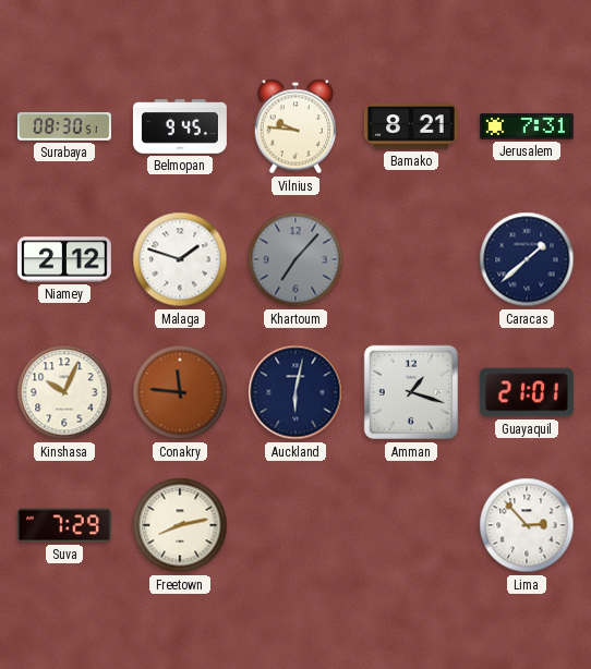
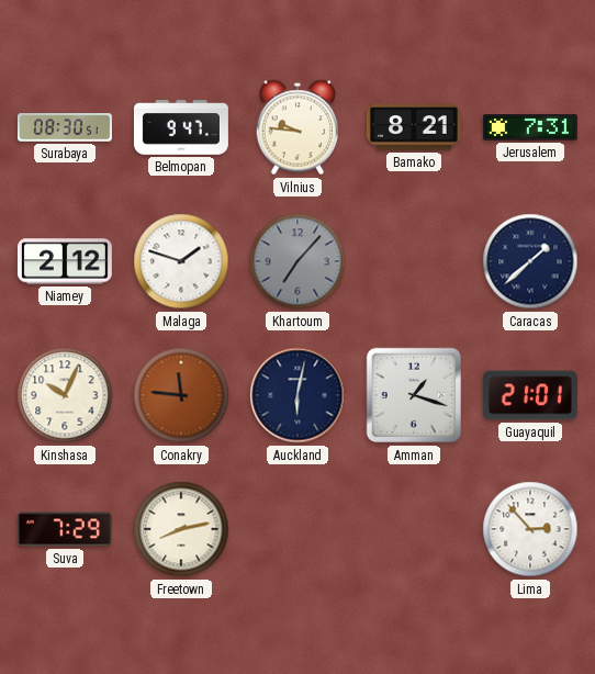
Belmopan: 9:45 -> 9:47 (181, 128)
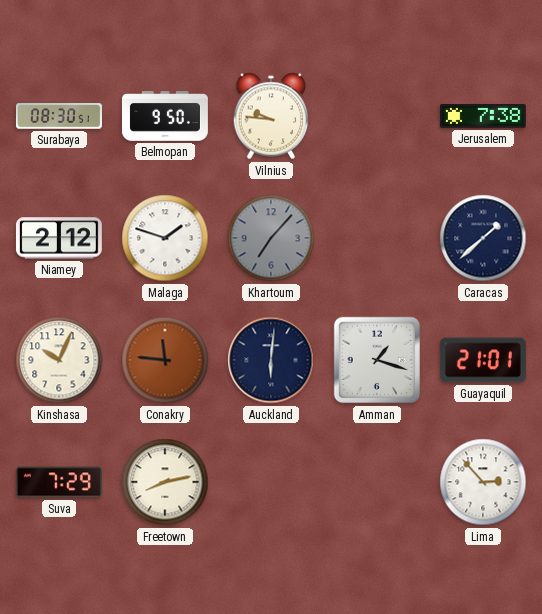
Belmopan: 9:47 -> 9:50 (165, 117)
Bamako: 8:21 -> none (414, 127)
Jerusalem: 7:31 -> 7:38 (483, 117)
Auckland: 6:02 -> 6:01 (271, 360)
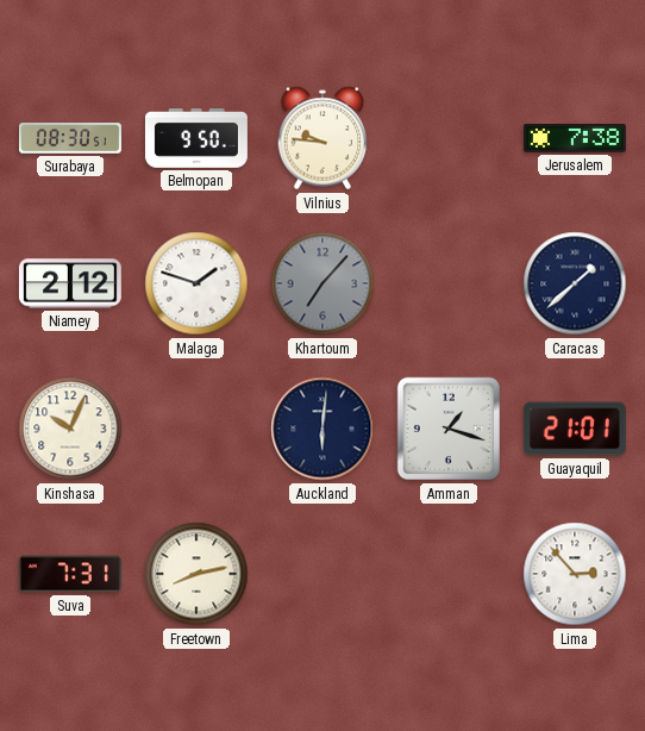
Conakry: 11:46 -> none (165, 360)
Suva: 7:29 -> 7:31 (70, 574)
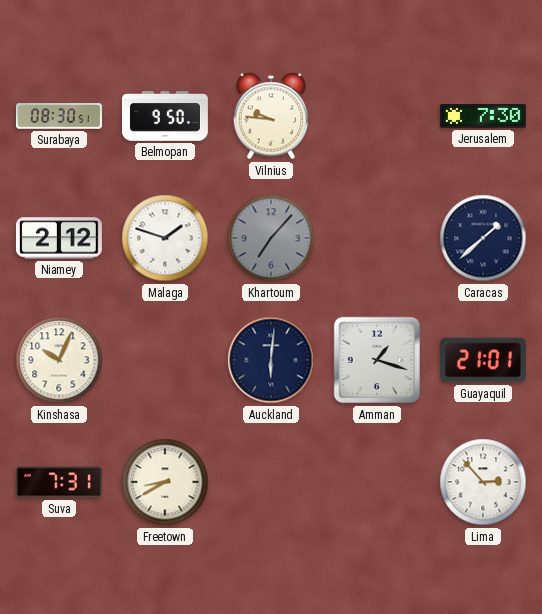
Jerusalem: 7:38 -> 7:30 (483, 117)
Freetown: 8:13 -> 8:40 (165, 482)
